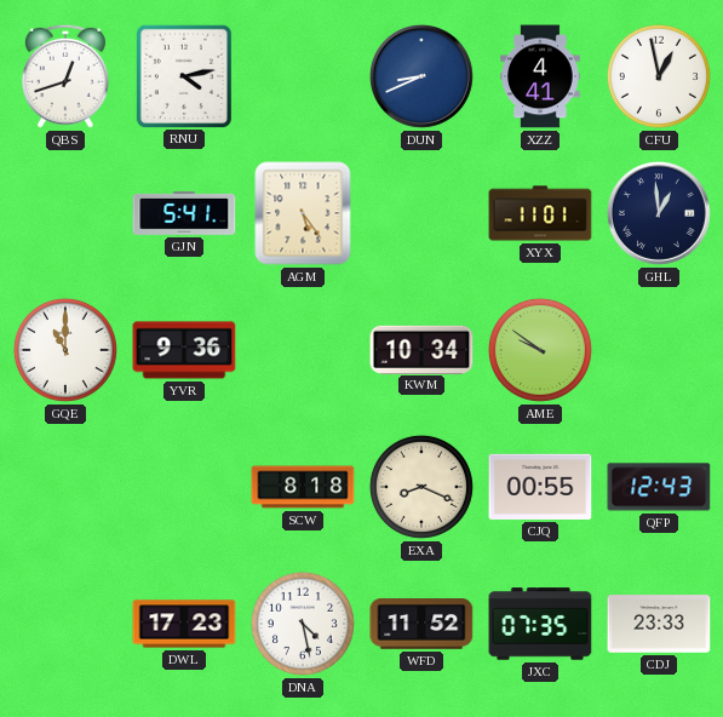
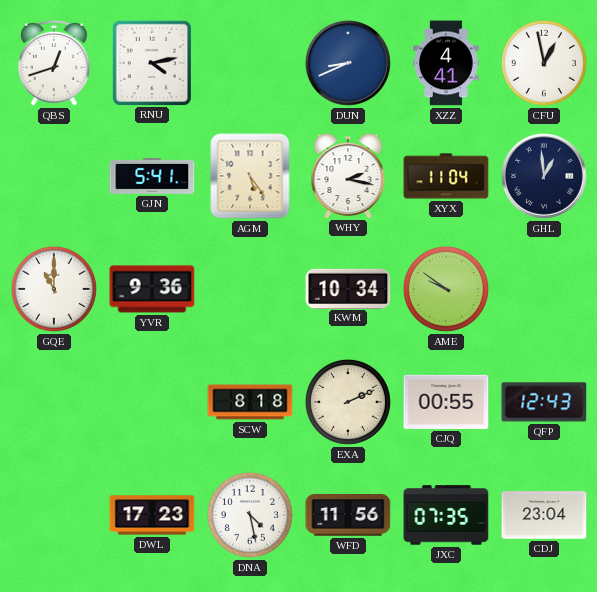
WHY: none -> 2:17 (348, 176)
XYX: 11:01 -> 11:04 (446, 176)
EXA: 8:19 -> 2:11 (348, 402)
WFD: 11:52 -> 11:56 (348, 516)
CDJ: 23:33 -> 23:04 (544, 515)
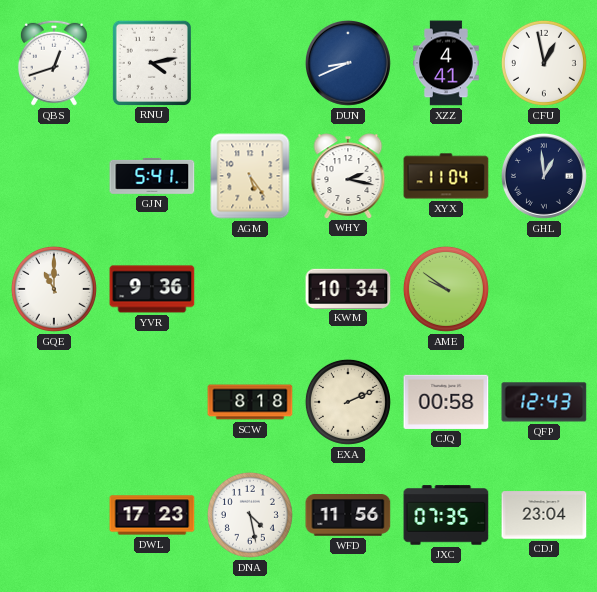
CJQ: 00:55 -> 00:58 (446, 402)
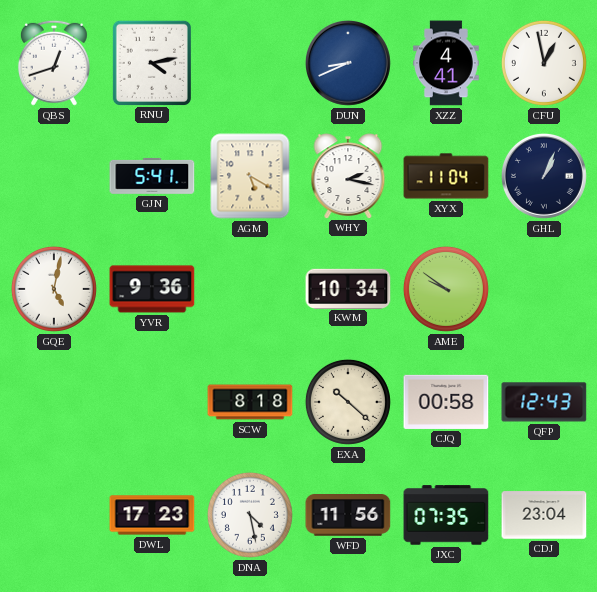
AGM: 5:24 -> 5:20 (250, 176)
GHL: 12:59 -> 1:04 (544, 176)
GQE: 11:00 -> 5:02 (54, 289)
EXA: 2:11 -> 10:22 (348, 402)
